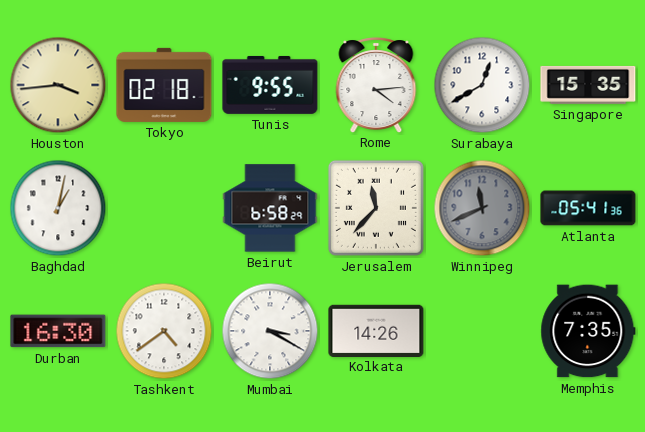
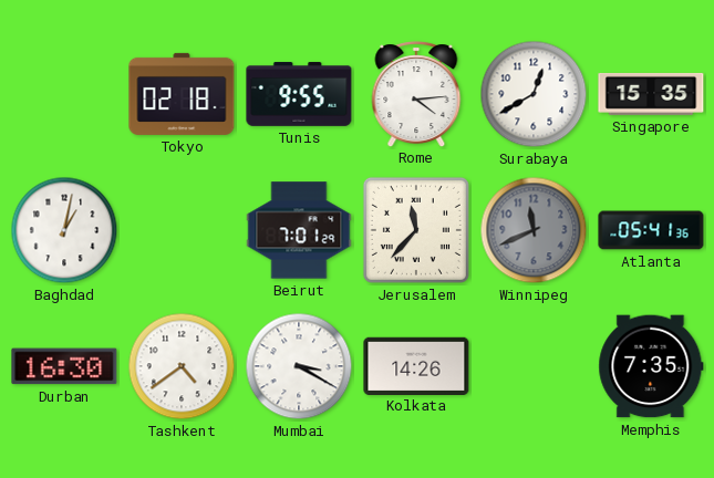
Houston: 3:44 -> none (58, 85)
Beirut: 6:58 -> 7:01 (299, 230)
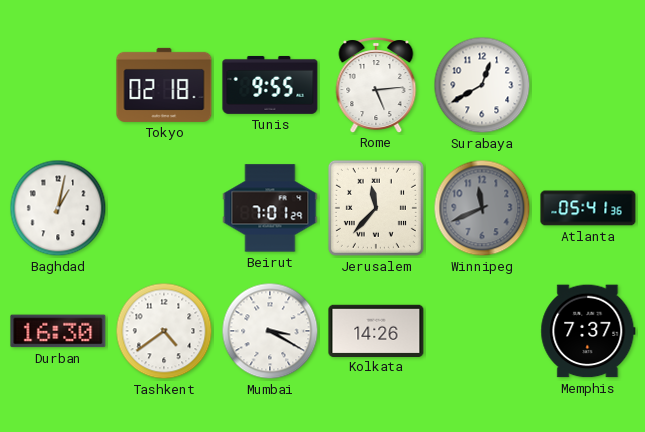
Rome: 4:14 -> 5:14 (376, 85)
Singapore: 15:35 -> none (651, 94)
Memphis: 7:35 -> 7:37 (588, 331)
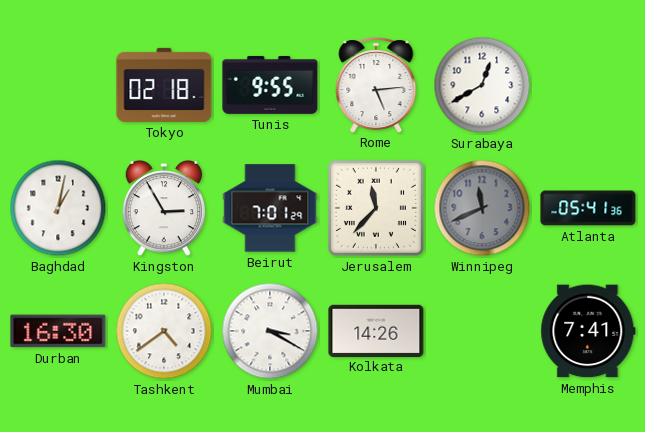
Kingston: none -> 2:55 (163, 208)
Memphis: 7:37 -> 7:41 (588, 331)
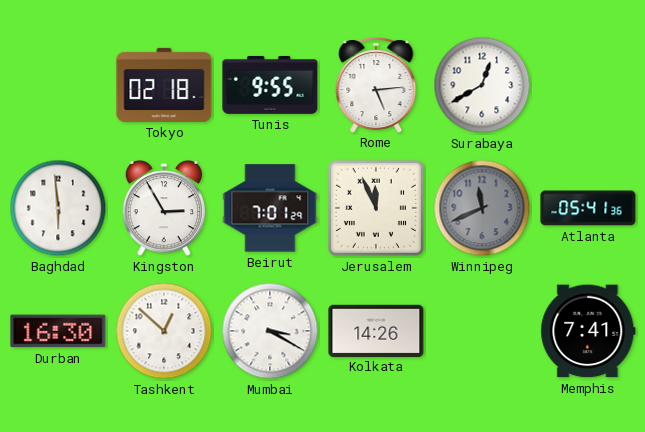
Baghdad: 1:02 -> 5:59 (58, 208)
Jerusalem: 11:37 -> 11:56 (376, 208)
Tashkent: 4:39 -> 12:52 (164, 331)
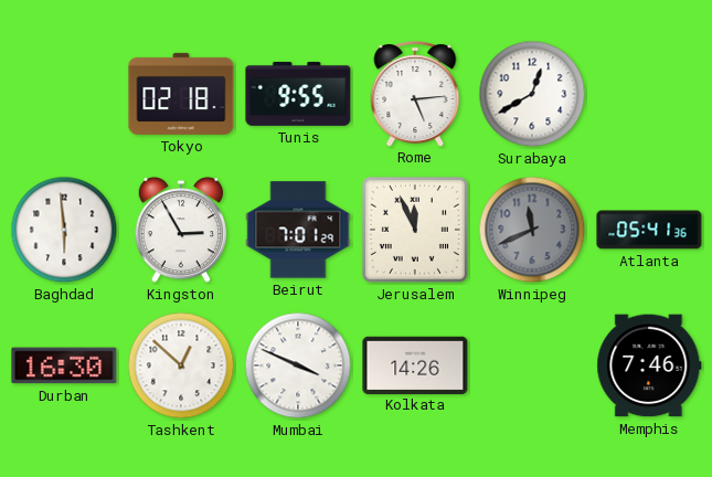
Mumbai: 3:20 -> 3:49 (298, 365)
Memphis: 7:41 -> 7:46 (649, 365)
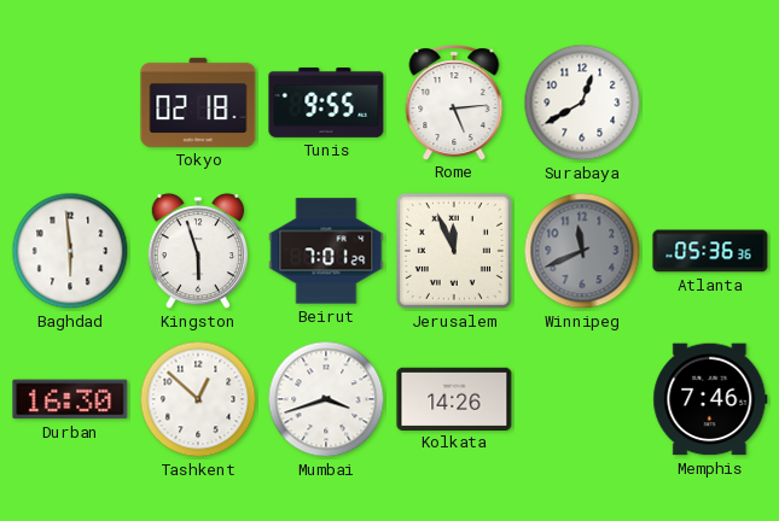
Kingston: 2:55 -> 5:57 (197, 251)
Atlanta: 05:41 -> 05:36 (710, 251)
Mumbai: 3:49 -> 3:42 (326, 399)
